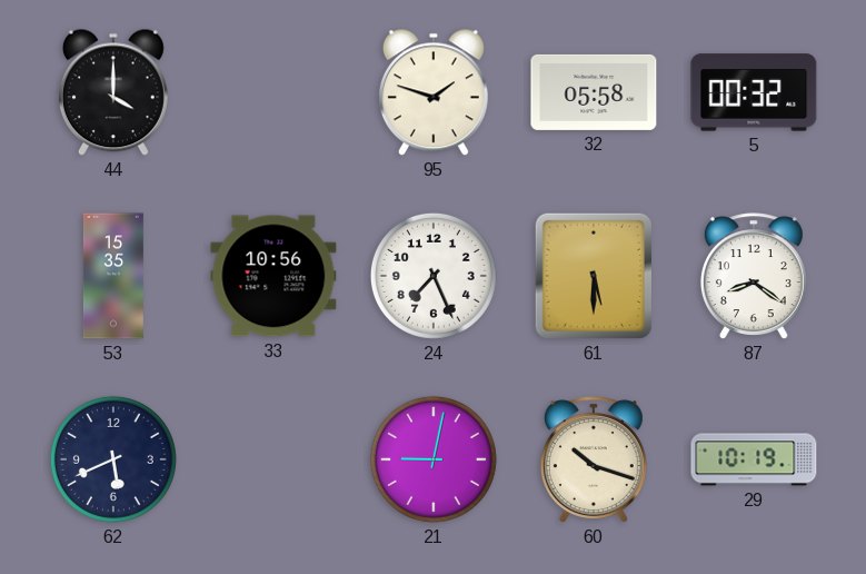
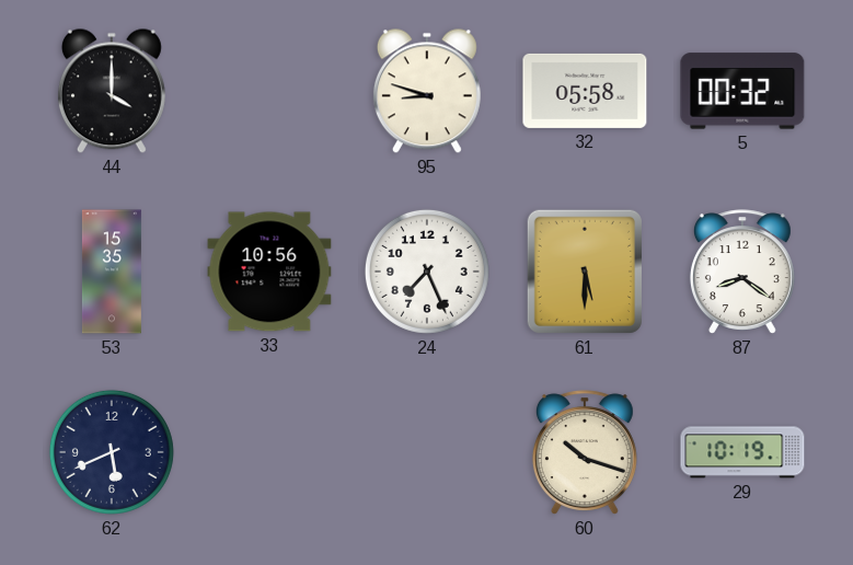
95: 1:48 -> 8:48 (427, 91)
21: 9:02 -> none (434, 459)
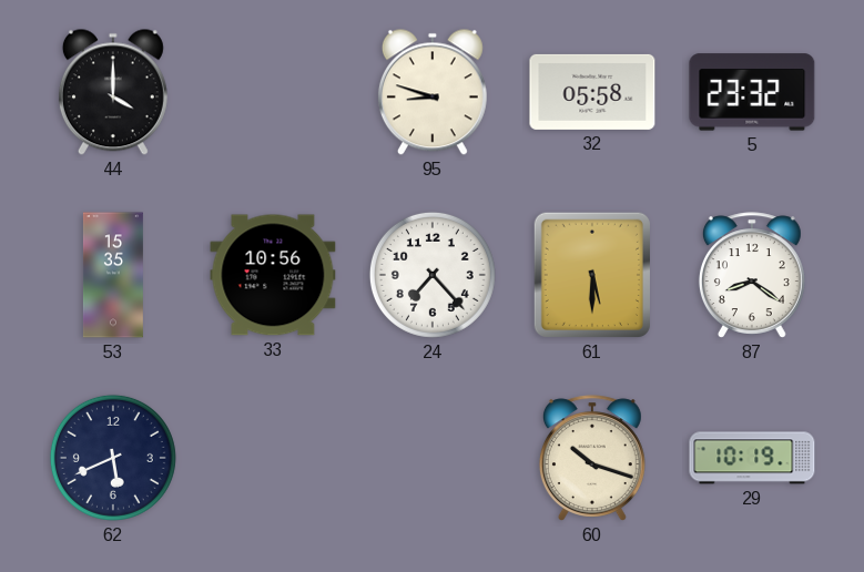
5: 00:32 -> 23:32 (752, 92)
24: 7:26 -> 7:23 (433, 275)
